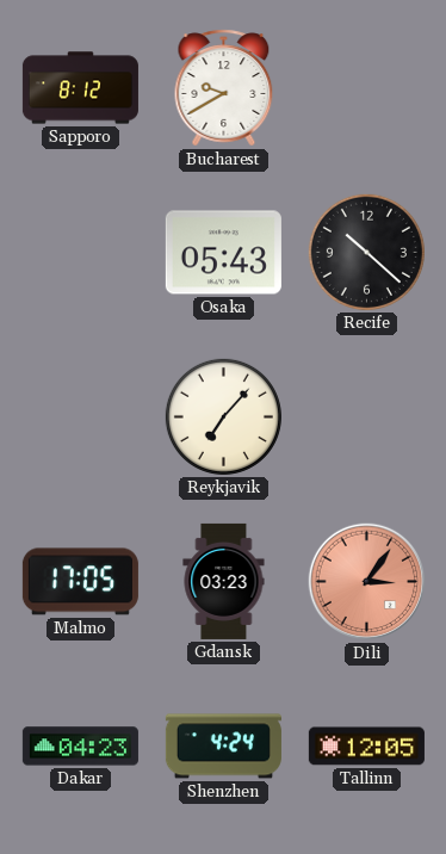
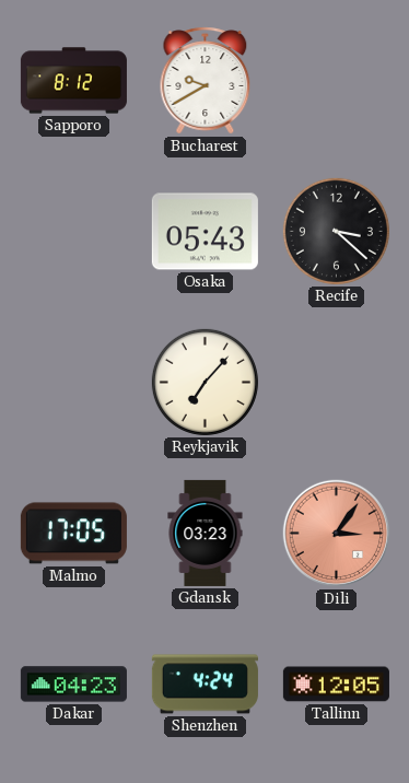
Recife: 10:22 -> 3:22 (336, 231)
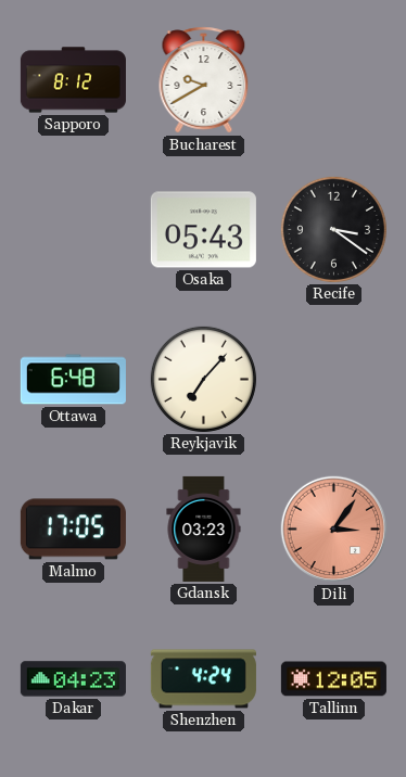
Recife: 3:22 -> 3:21 (333, 229)
Ottawa: none -> 6:48 (73, 380)
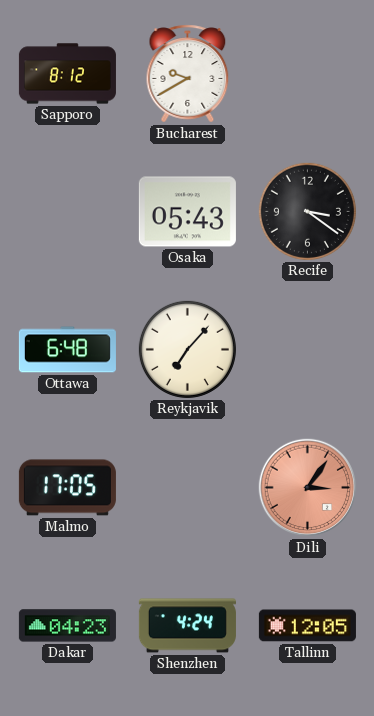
Gdansk: 03:23 -> none (204, 528)
